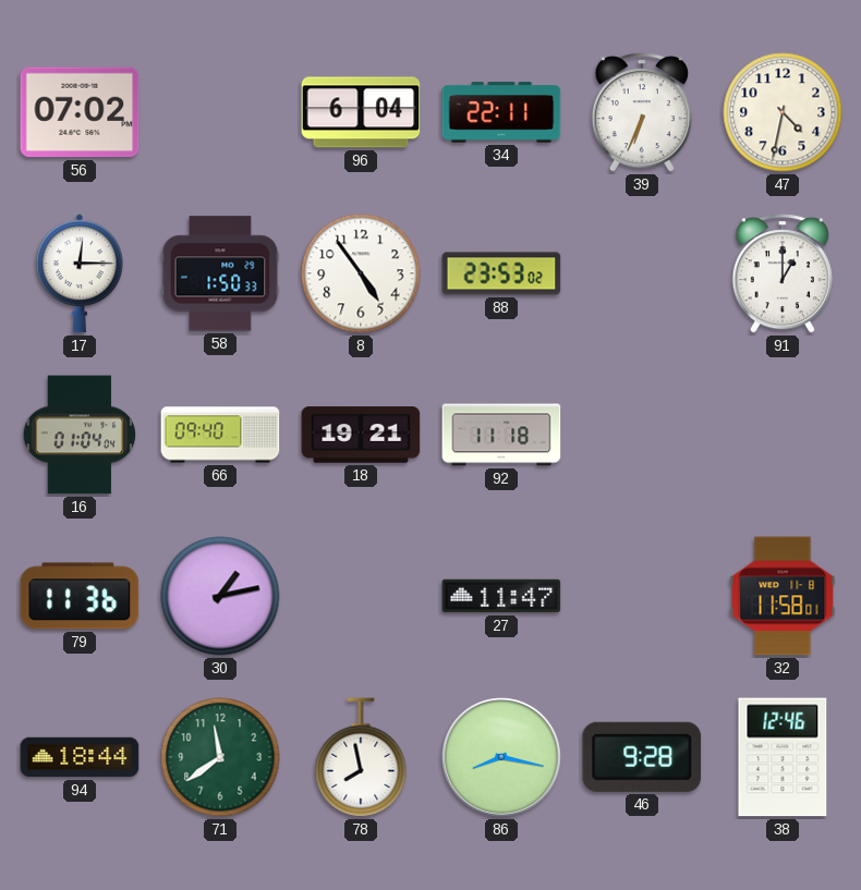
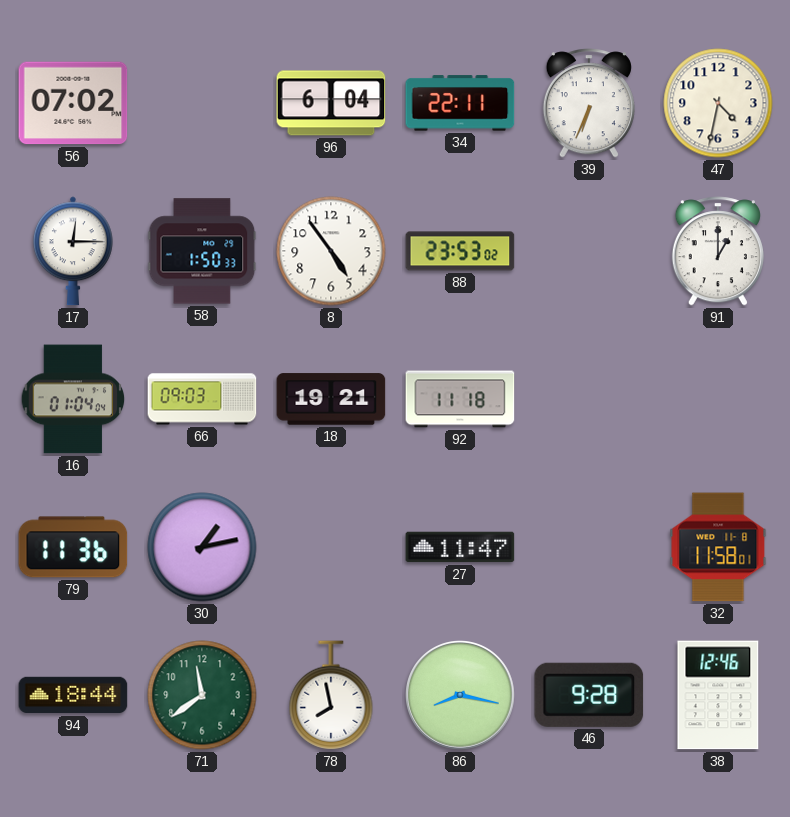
66: 09:40 -> 09:03 (202, 399)
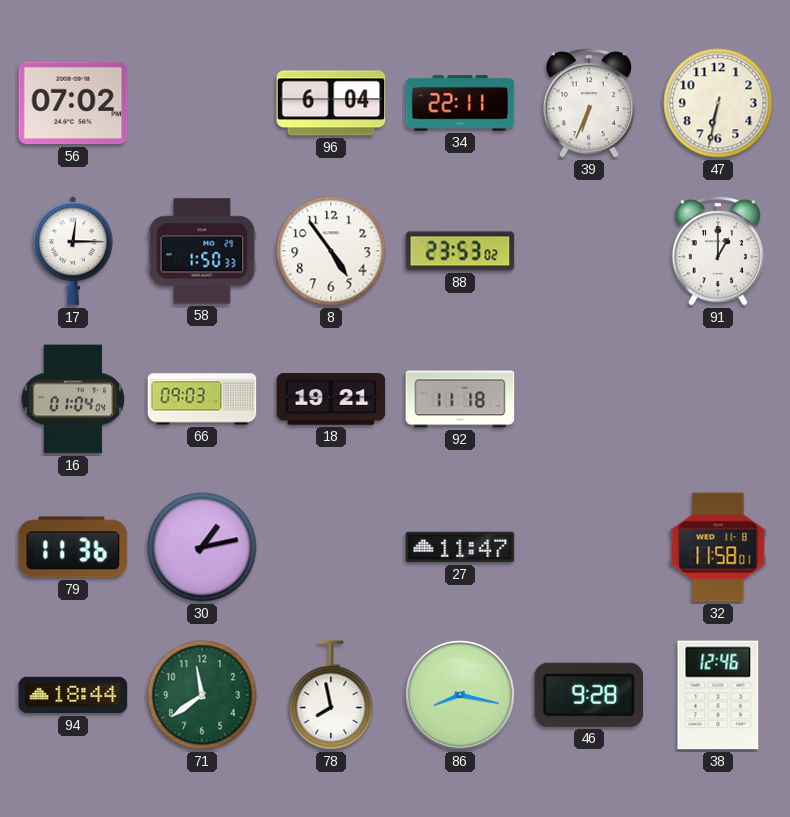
47: 4:32 -> 6:32 (718, 103)
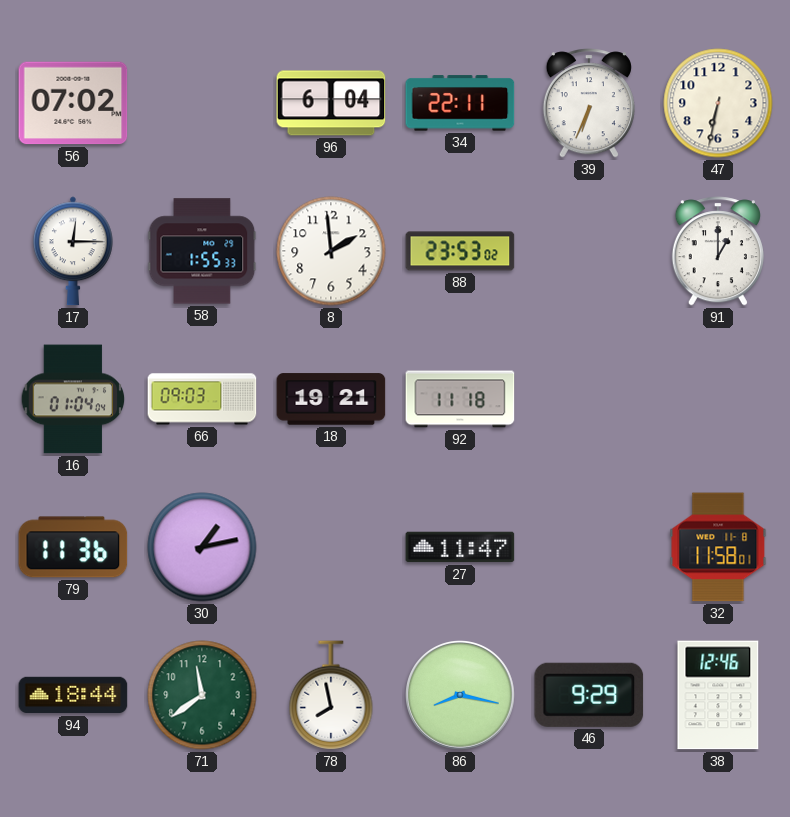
58: 1:50 -> 1:55 (202, 251)
8: 4:54 -> 1:59 (331, 251)
46: 9:28 -> 9:29 (589, 695)
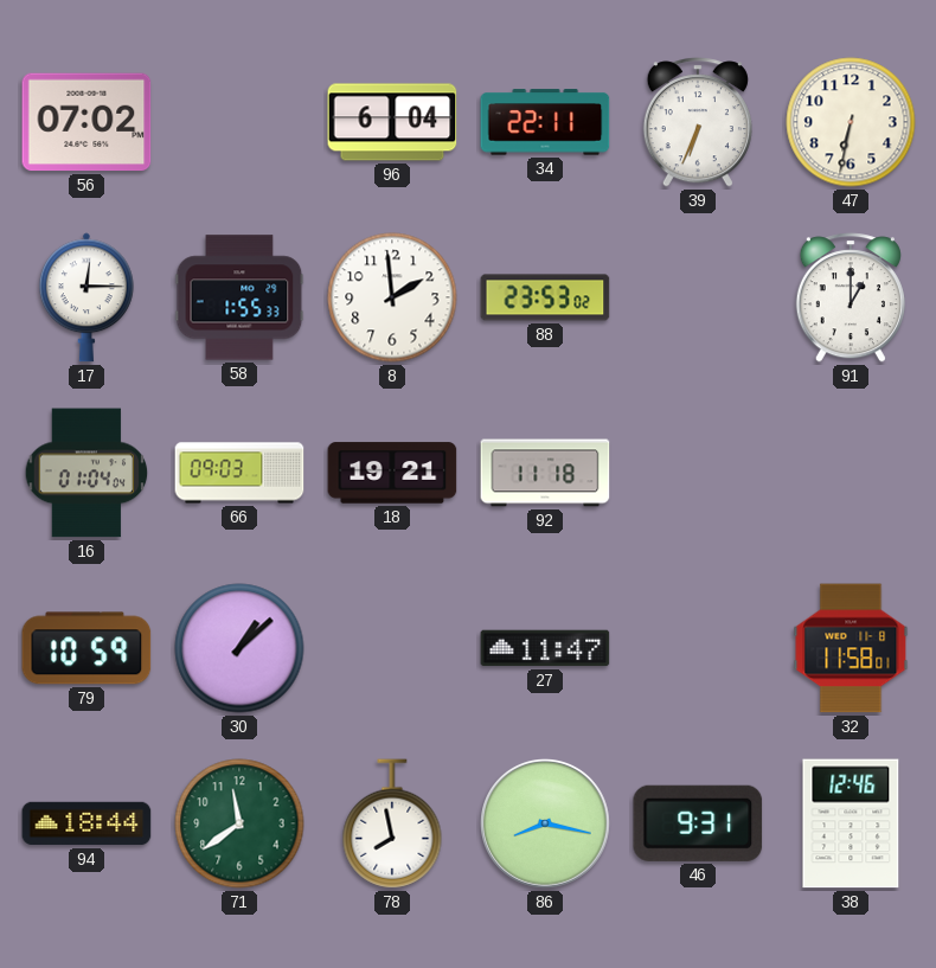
79: 11:36 -> 10:59 (86, 648)
30: 1:13 -> 1:08 (239, 648)
46: 9:29 -> 9:31 (698, 823)
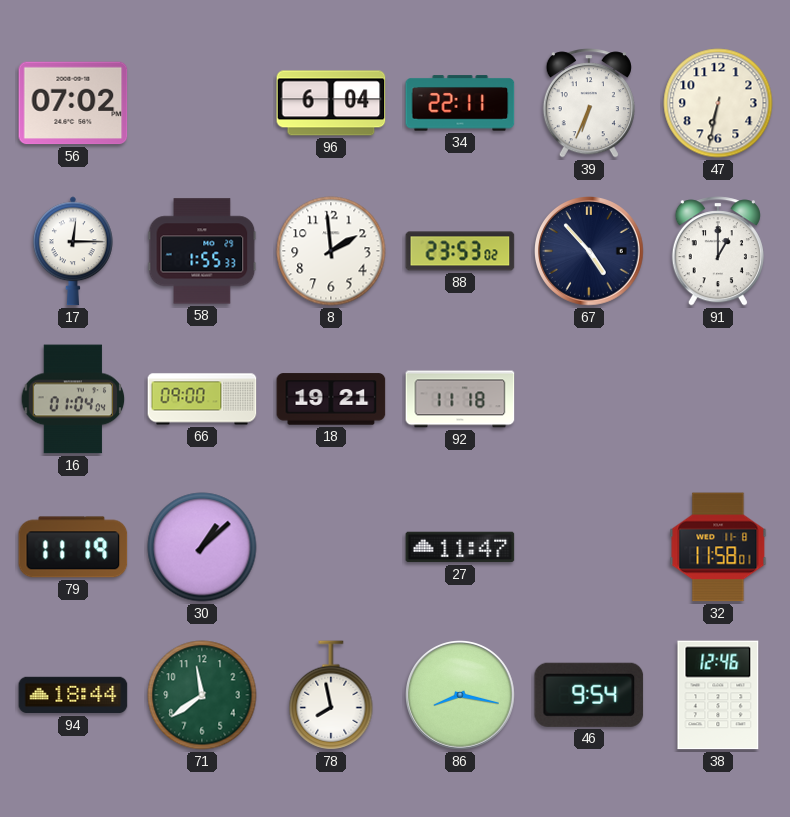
67: none -> 4:53 (590, 252)
66: 09:03 -> 09:00 (202, 399)
79: 10:59 -> 11:19 (73, 547)
46: 9:31 -> 9:54 (589, 695)
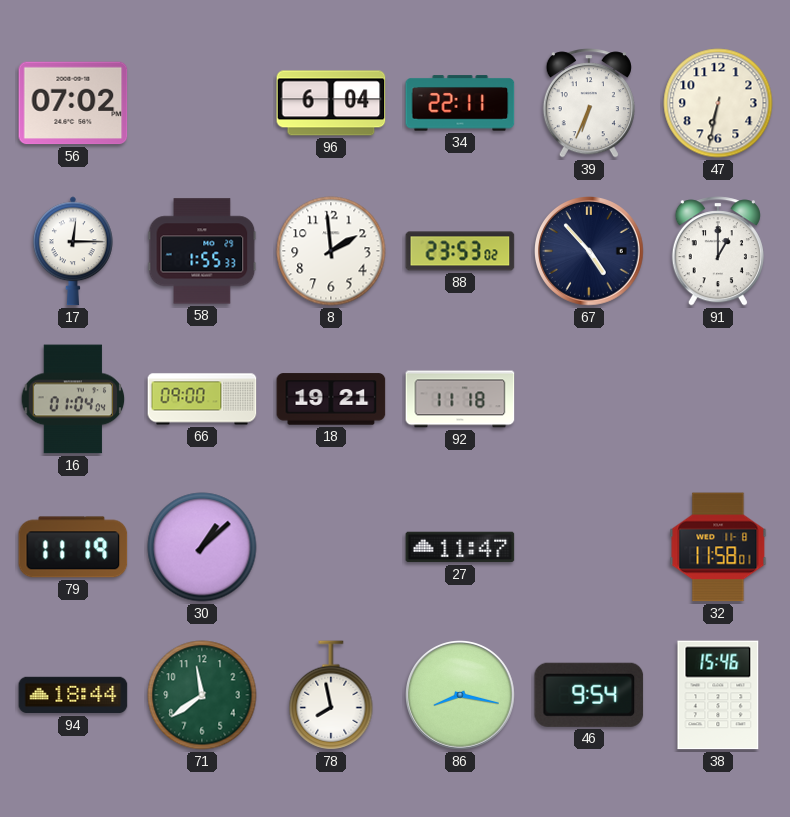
38: 12:46 -> 15:46 (718, 695)
